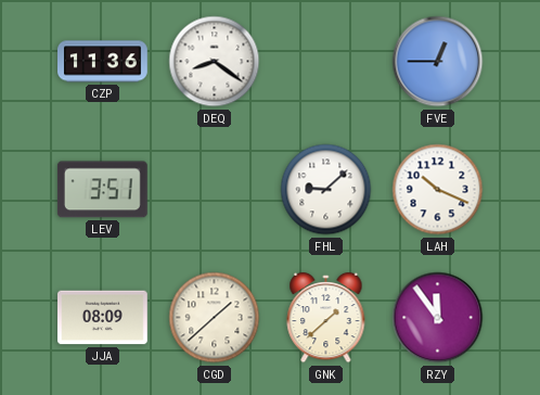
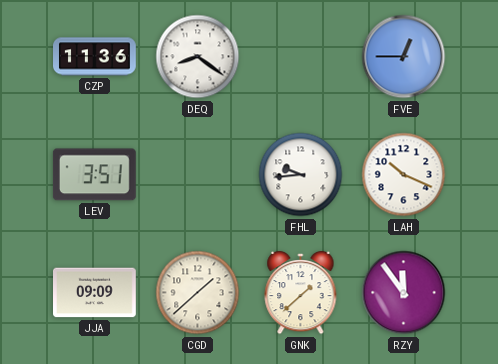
FHL: 9:08 -> 9:44 (301, 175)
JJA: 08:09 -> 09:09 (95, 293)
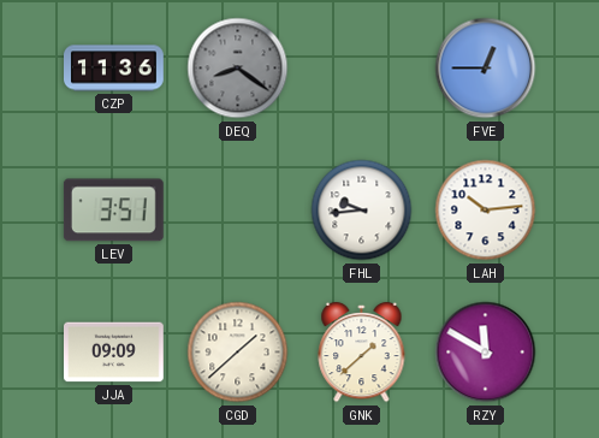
DEQ dial: white -> grey (238, 69)
LAH: 10:19 -> 10:14 (486, 211)
RZY: 11:54 -> 11:50 (486, 353)
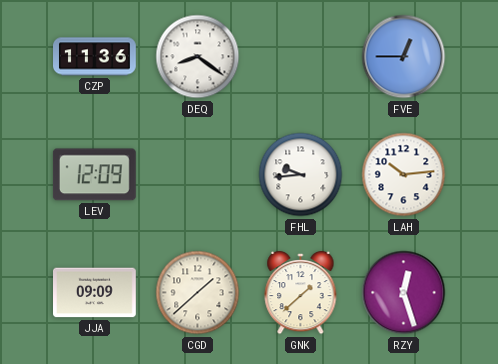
DEQ dial: grey -> white (198, 57)
LEV: 3:51 -> 12:09 (94, 175)
RZY: 11:50 -> 12:27 (404, 293)
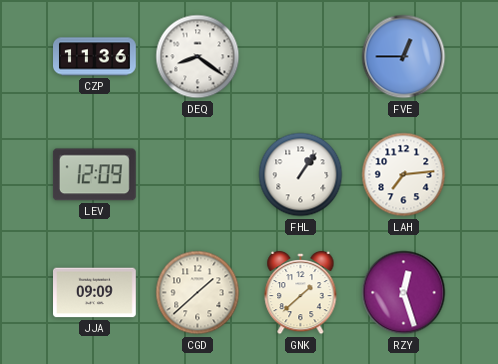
FHL: 9:44 -> 1:06 (301, 175)
LAH: 10:14 -> 7:14 (404, 175)
